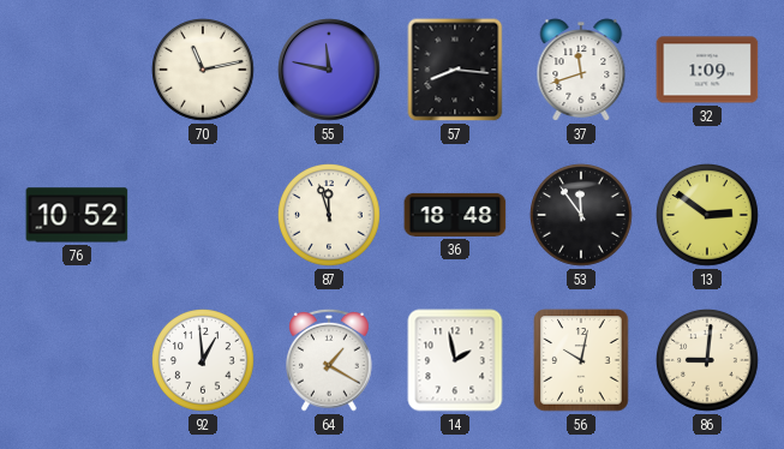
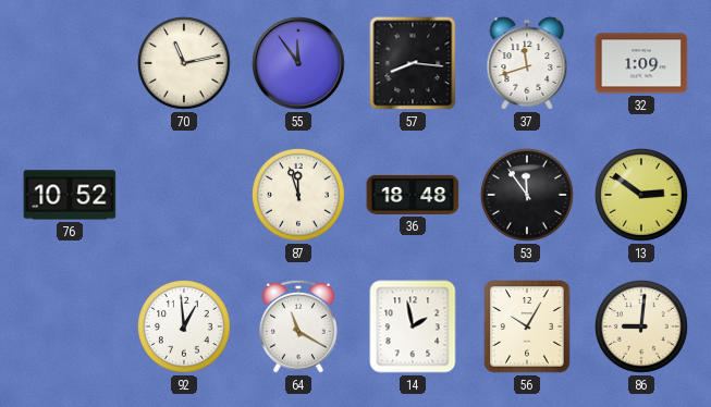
55: 11:47 -> 11:54 (298, 63)
64: 1:20 -> 11:20 (299, 326)
56: 10:02 -> 10:05 (527, 326)
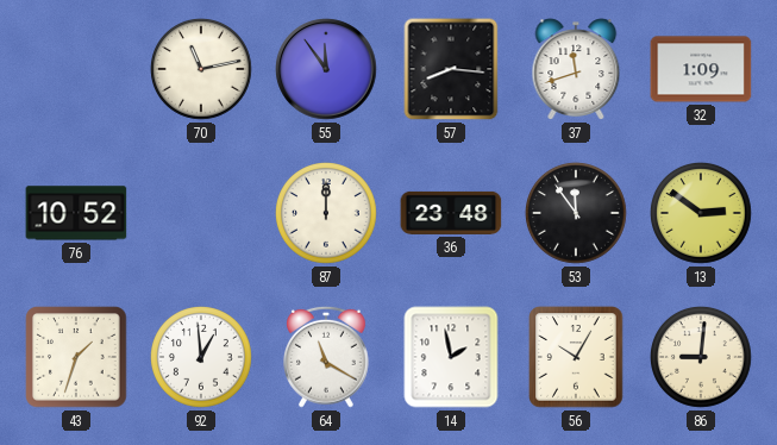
87: 11:57 -> 12:00 (327, 214)
36: 18:48 -> 23:48 (451, 213)
43: none -> 1:33 (76, 357)
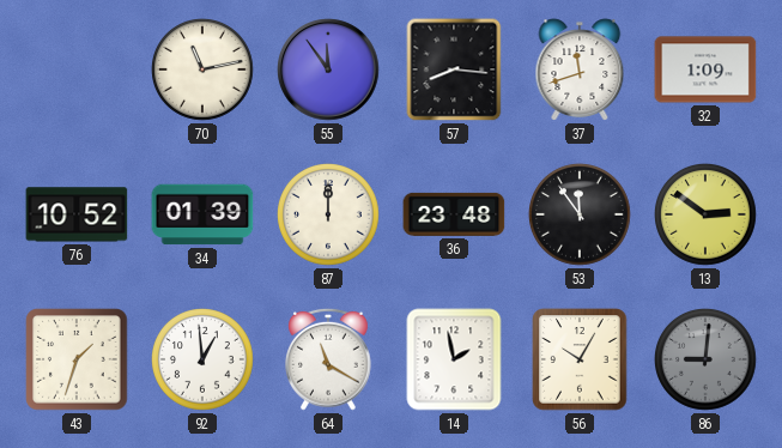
34: none -> 01:39 (202, 214)
86 dial: cream -> grey (707, 361)
